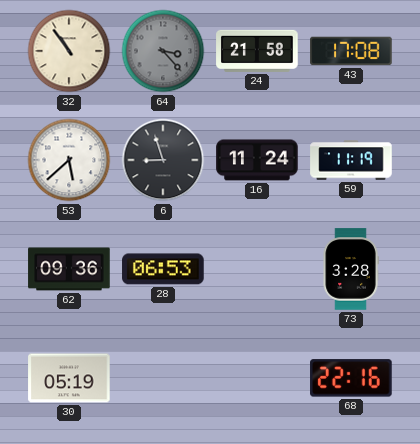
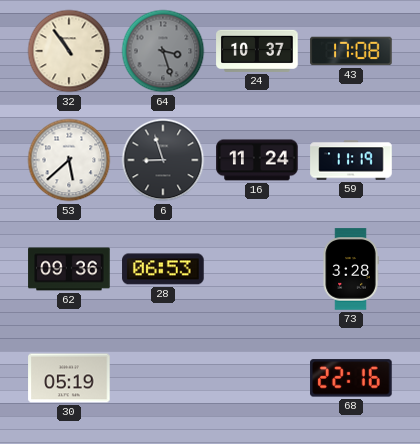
64: 3:23 -> 3:27 (163, 51)
24: 21:58 -> 10:37 (257, 51)
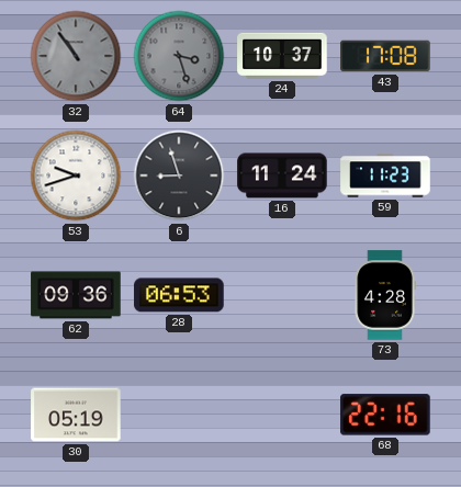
32 dial: cream -> grey (76, 56)
53: 5:38 -> 9:42 (76, 175)
59: 11:19 -> 11:23 (385, 175)
73: 3:28 -> 4:28 (385, 295)
